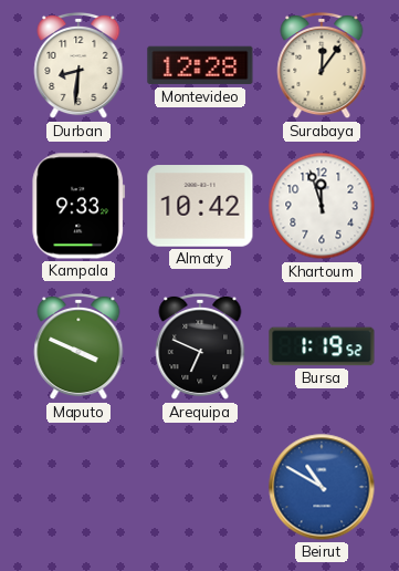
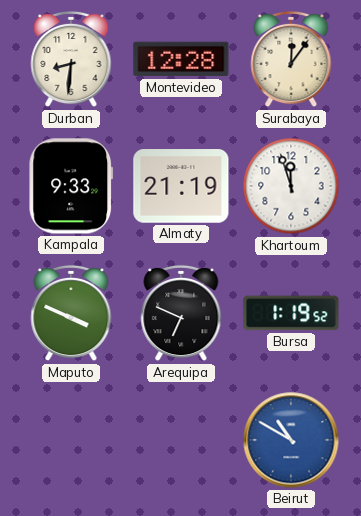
Almaty: 10:42 -> 21:19 (181, 186)
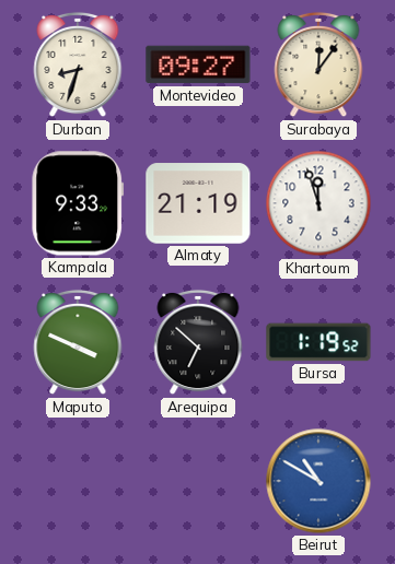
Durban: 8:31 -> 8:33 (78, 64)
Montevideo: 12:28 -> 09:27 (198, 64)
Arequipa: 6:49 -> 6:52 (198, 342)
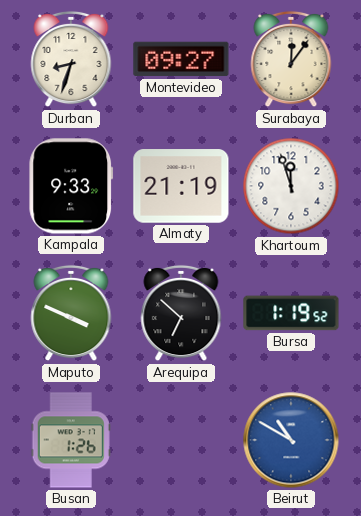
Busan: none -> 1:26 (71, 440)
